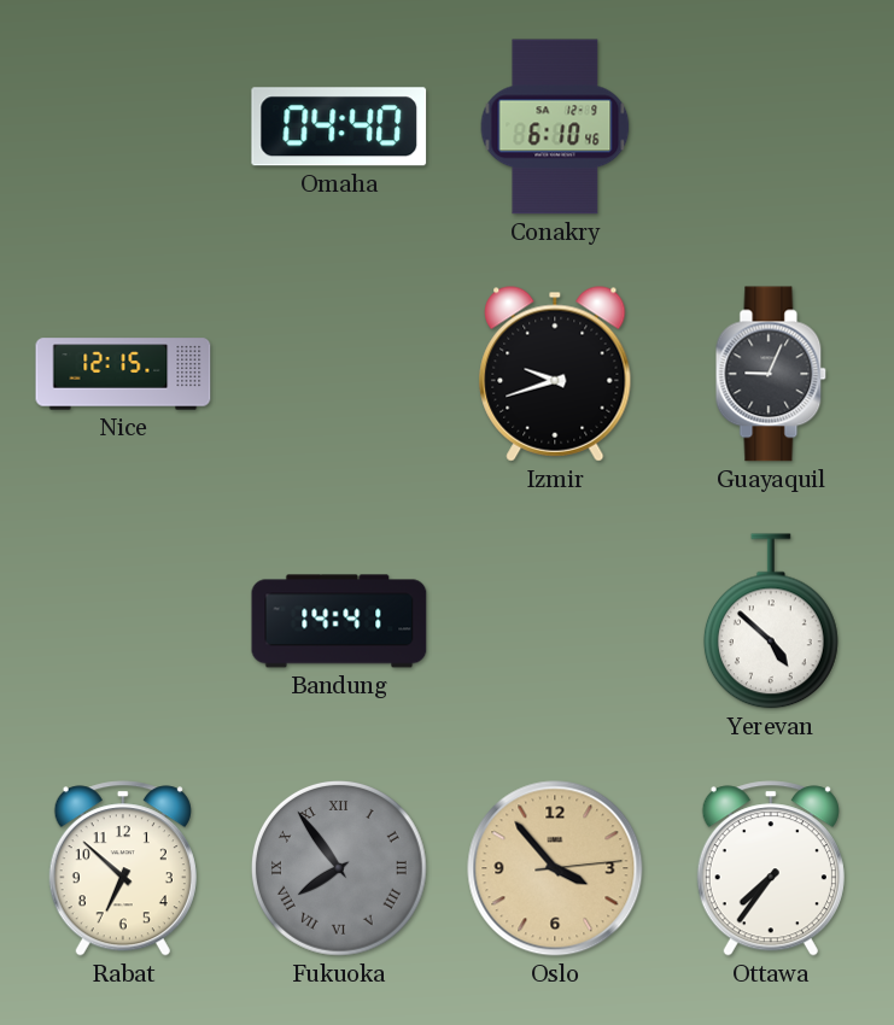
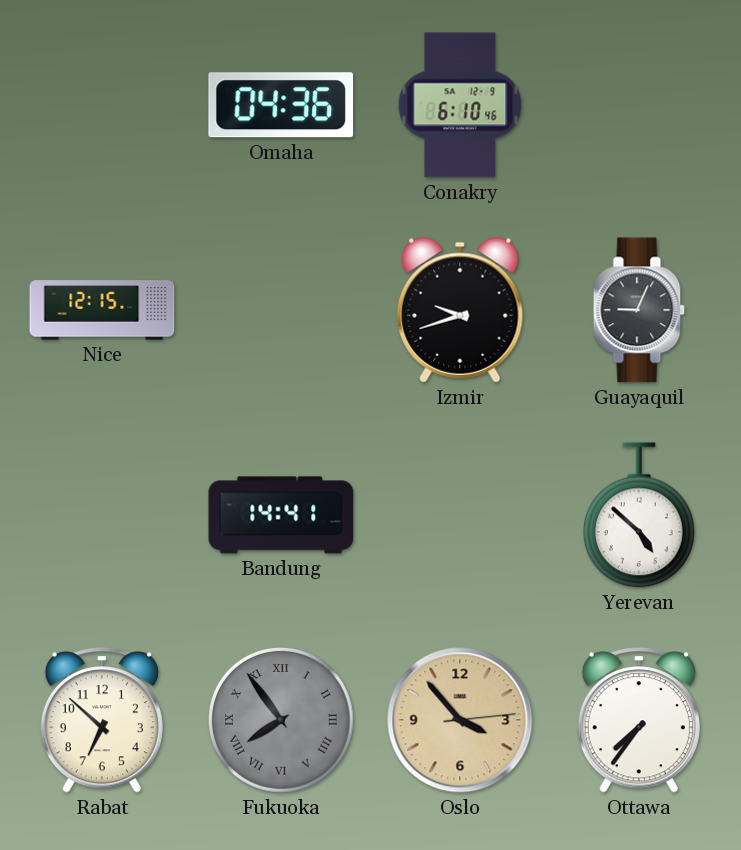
Omaha: 04:40 -> 04:36 (281, 105)
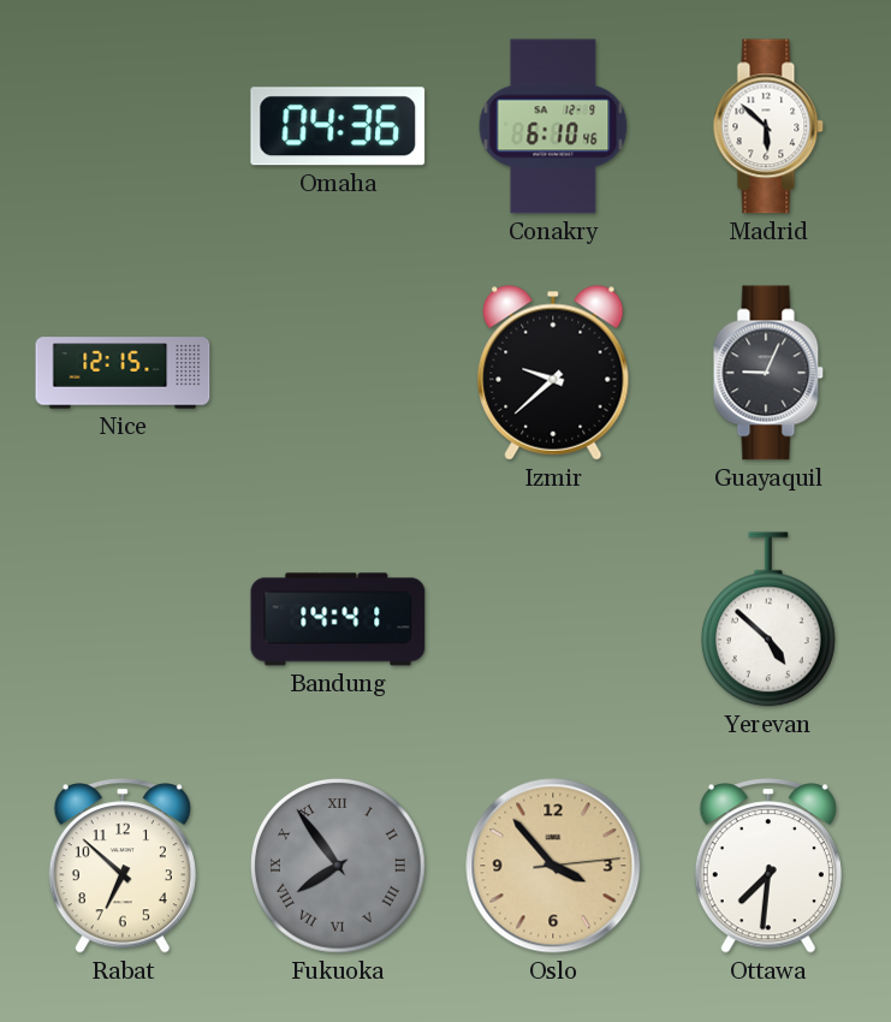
Madrid: none -> 5:52 (768, 126)
Izmir: 9:42 -> 9:38 (553, 373)
Ottawa: 7:36 -> 7:31 (768, 866)
